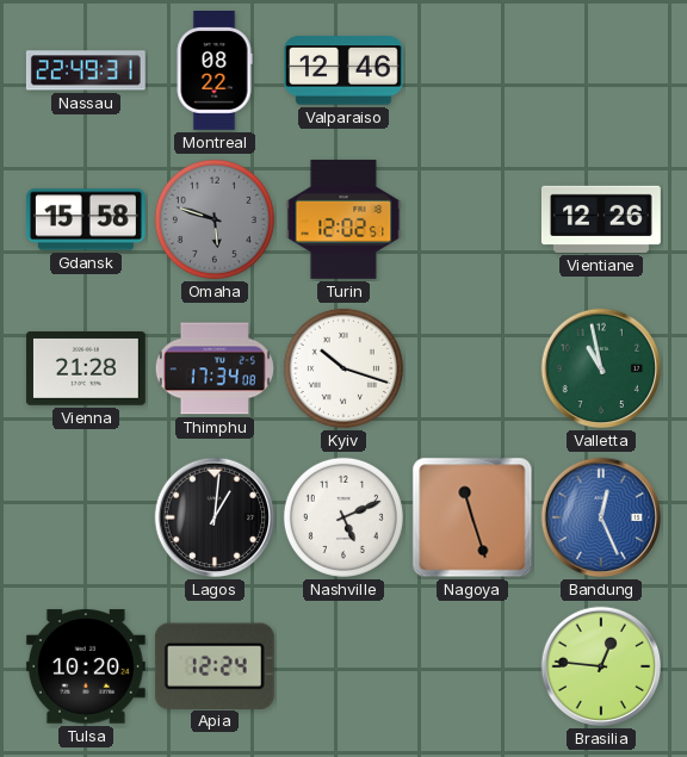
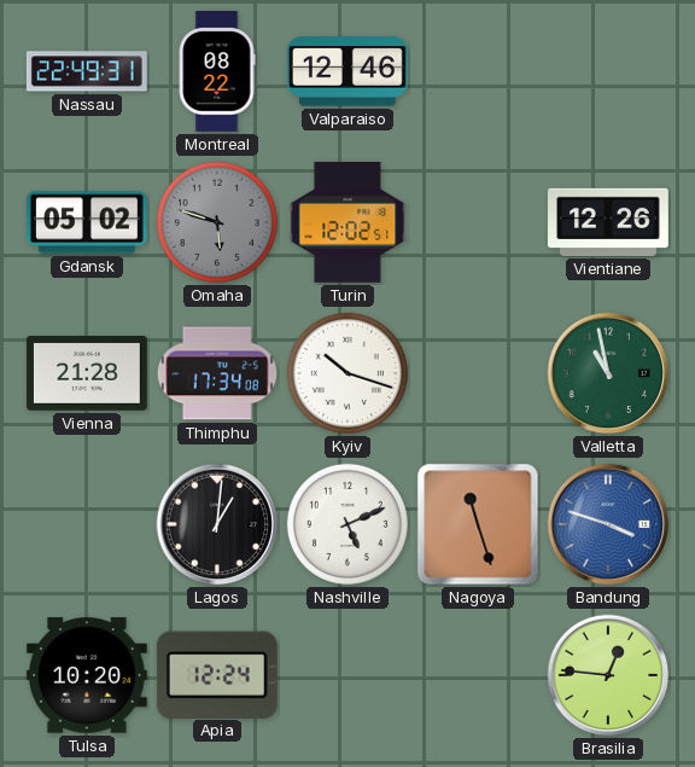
Gdansk: 15:58 -> 05:02 (87, 222)
Bandung: 12:26 -> 3:48 (608, 524)
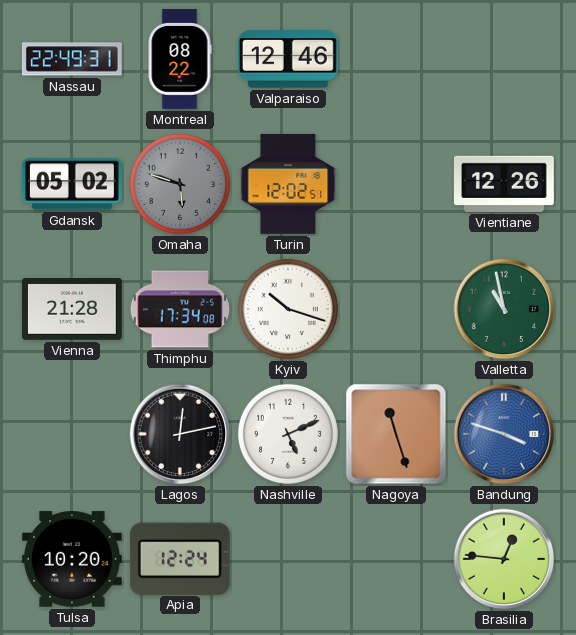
Lagos: 1:01 -> 12:13 (180, 434)
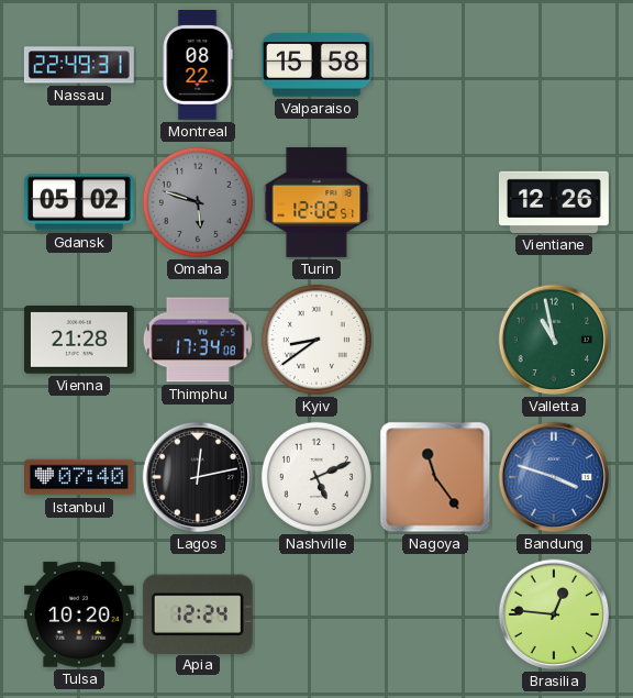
Valparaiso: 12:46 -> 15:58 (316, 65)
Kyiv: 10:18 -> 8:39 (316, 340)
Istanbul: none -> 07:40 (80, 477)
Nagoya: 11:27 -> 11:24 (435, 477)
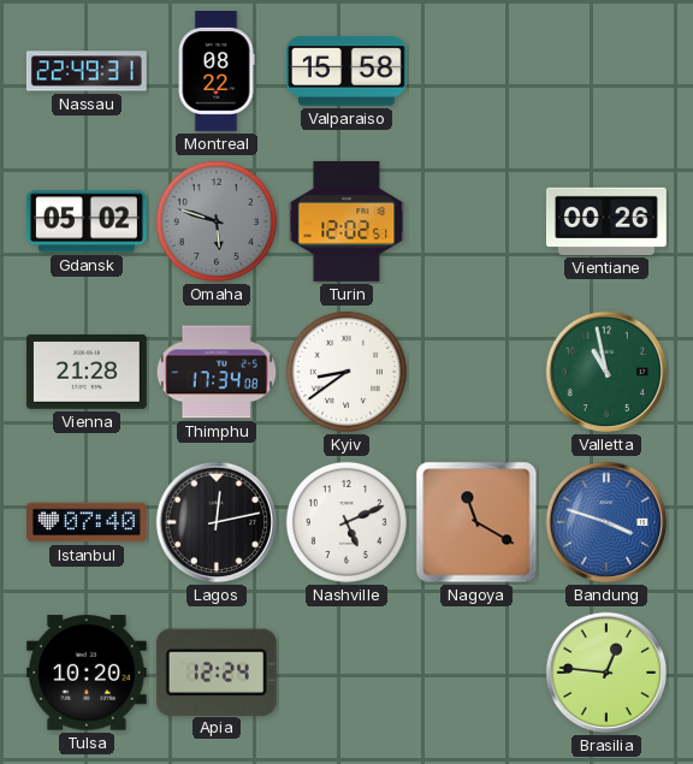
Vientiane: 12:26 -> 00:26 (606, 221)
Nagoya: 11:24 -> 11:20 (476, 522)
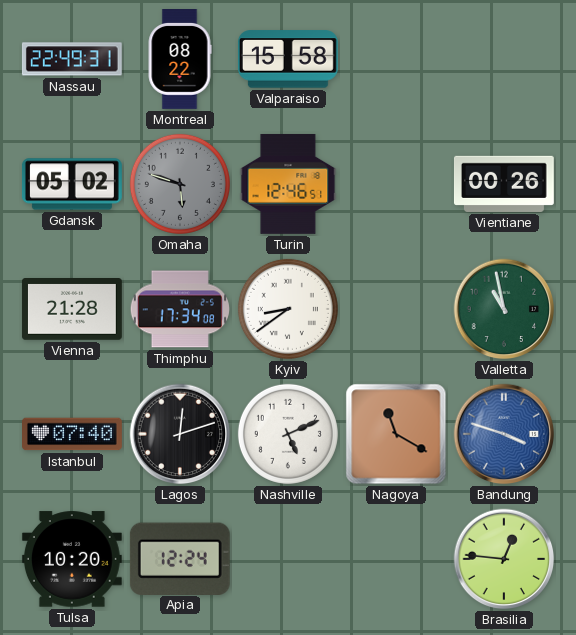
Turin: 12:02 -> 12:46 (288, 184)
Lagos: 12:13 -> 12:12 (180, 434)
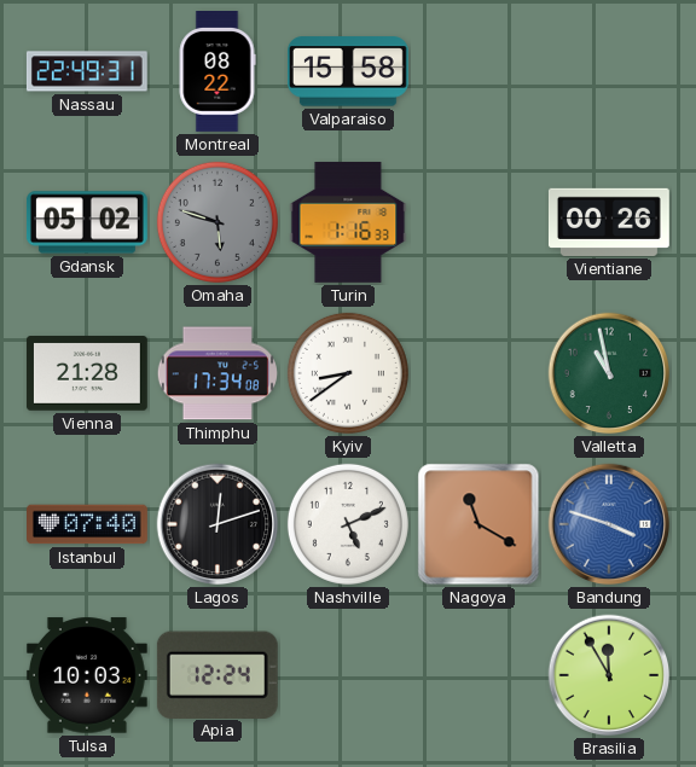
Turin: 12:46 -> 1:16 (348, 222)
Tulsa: 10:20 -> 10:03 (87, 675)
Brasilia: 12:46 -> 11:55 (609, 675)
